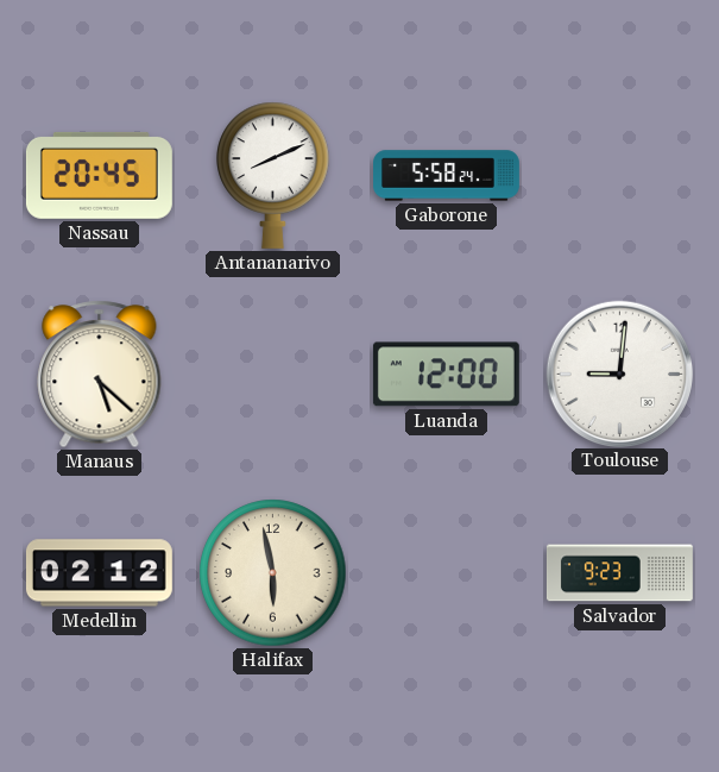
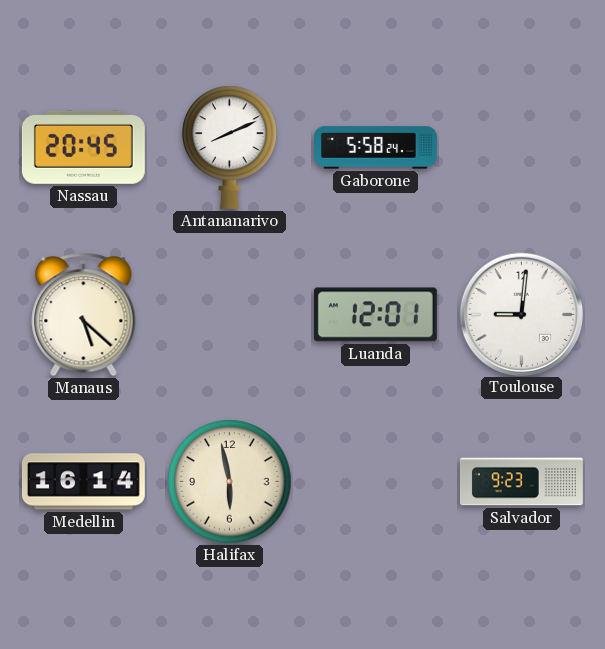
Luanda: 12:00 -> 12:01 (375, 315)
Medellin: 02:12 -> 16:14 (83, 482)
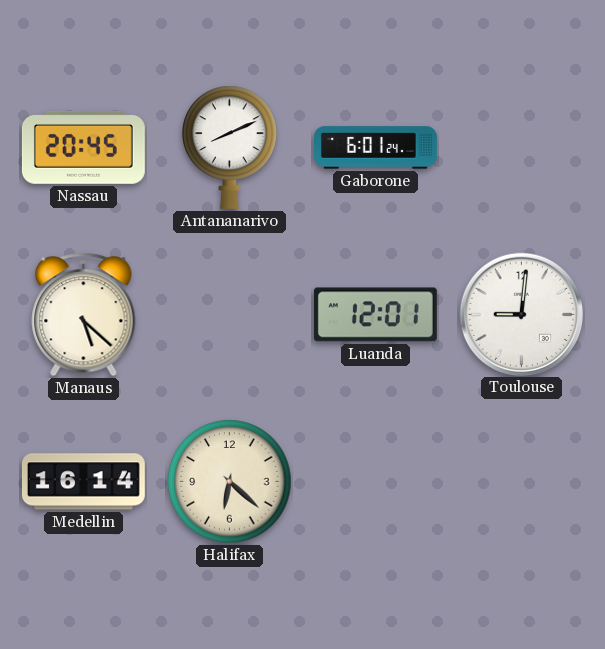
Gaborone: 5:58 -> 6:01 (376, 148)
Halifax: 5:58 -> 6:22 (230, 482)
Salvador: 9:23 -> none (521, 482)
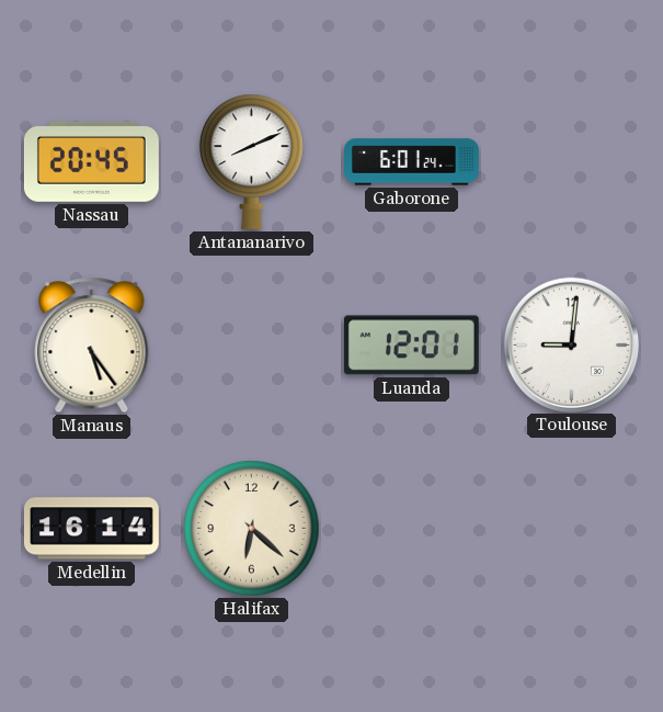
Manaus: 5:22 -> 5:24 (92, 346)
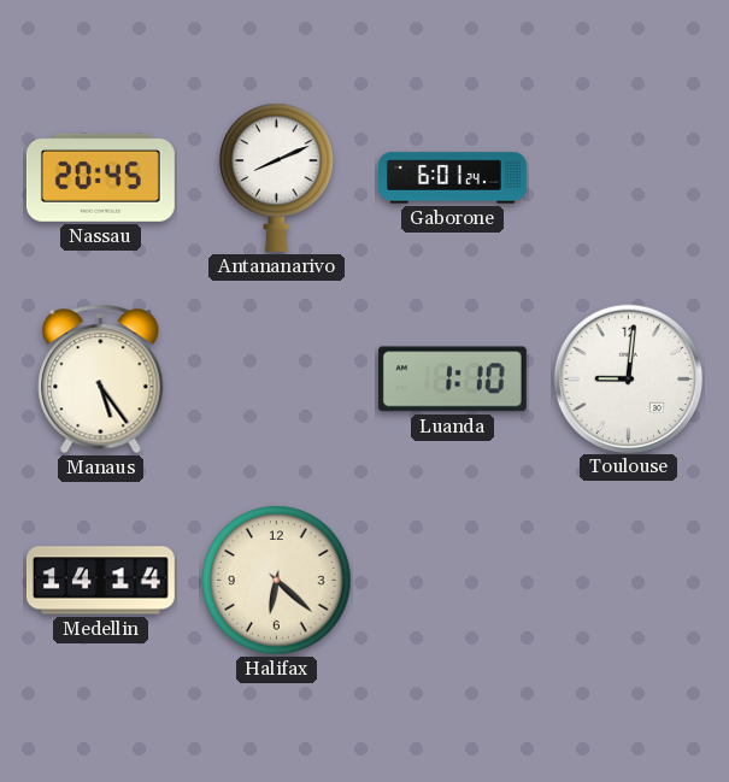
Luanda: 12:01 -> 1:10 (452, 380)
Medellin: 16:14 -> 14:14 (100, 581)
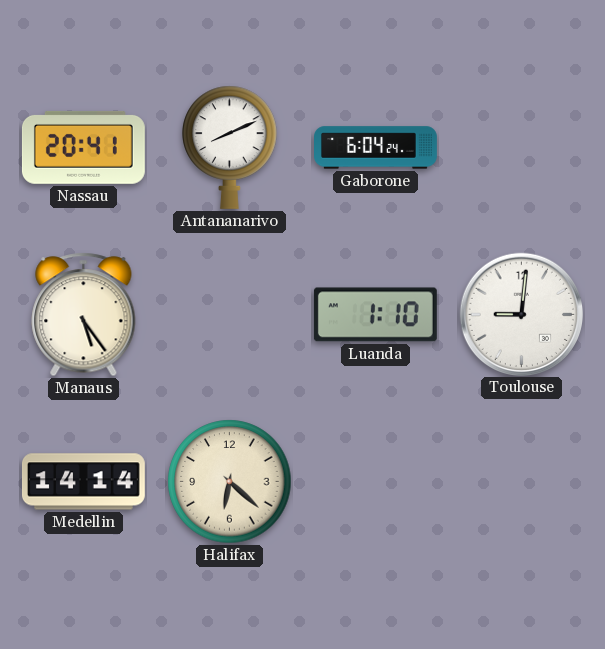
Nassau: 20:45 -> 20:41 (83, 147)
Gaborone: 6:01 -> 6:04 (376, 148)
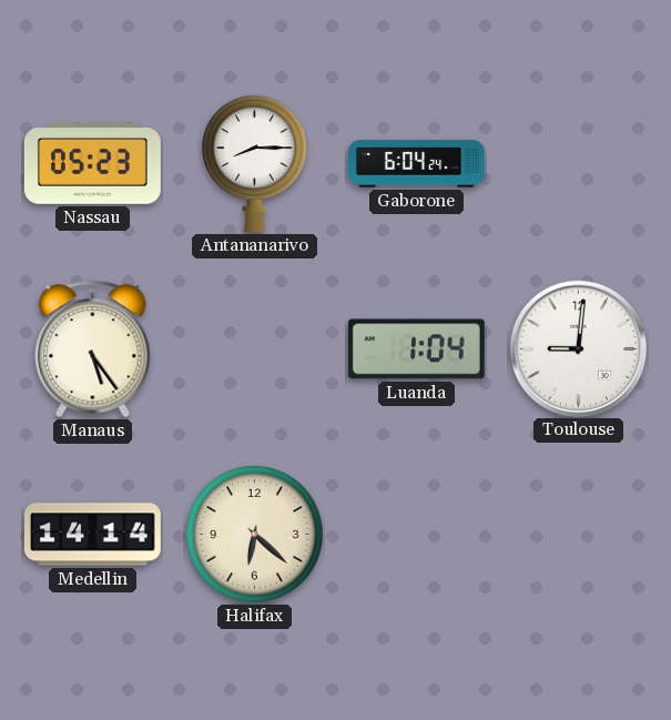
Nassau: 20:41 -> 05:23 (92, 163)
Antananarivo: 8:11 -> 8:15 (255, 163)
Luanda: 1:10 -> 1:04 (416, 349)
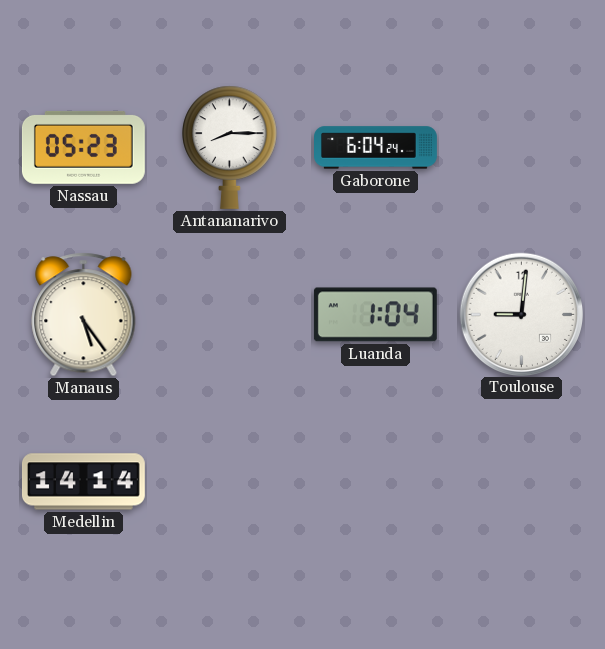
Halifax: 6:22 -> none (255, 535)
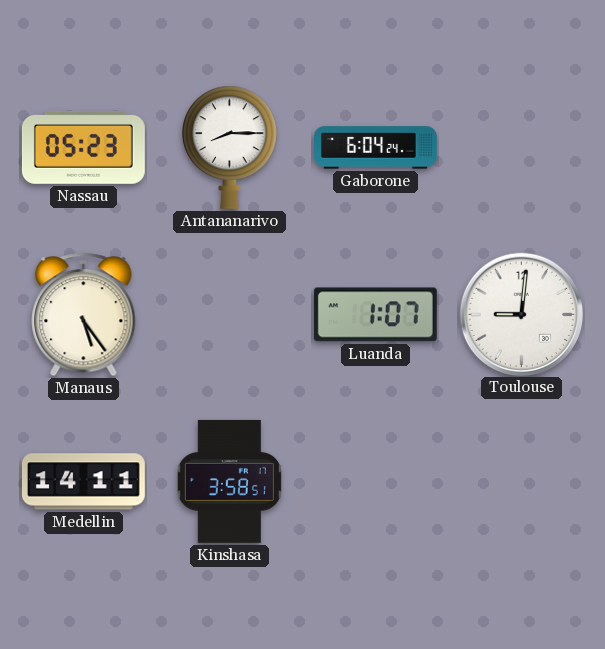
Luanda: 1:04 -> 1:07 (375, 315)
Medellin: 14:14 -> 14:11 (83, 482)
Kinshasa: none -> 3:58 (229, 481)
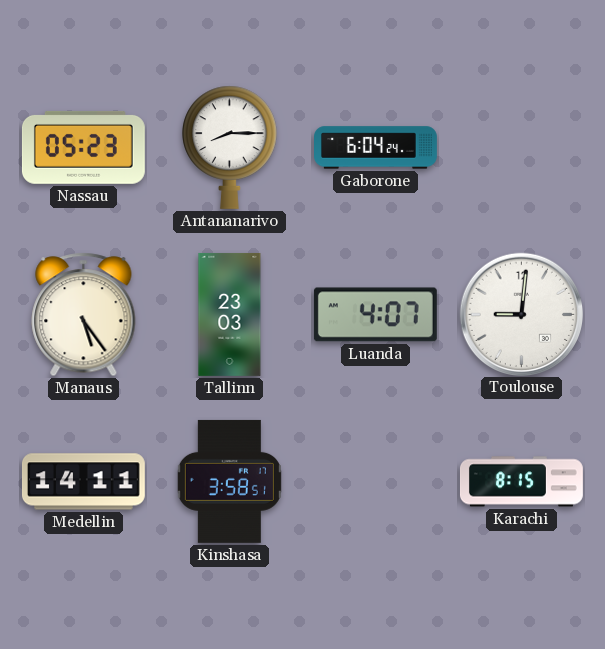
Tallinn: none -> 23:03 (230, 314)
Luanda: 1:07 -> 4:07 (375, 315)
Karachi: none -> 8:15 (521, 482)
